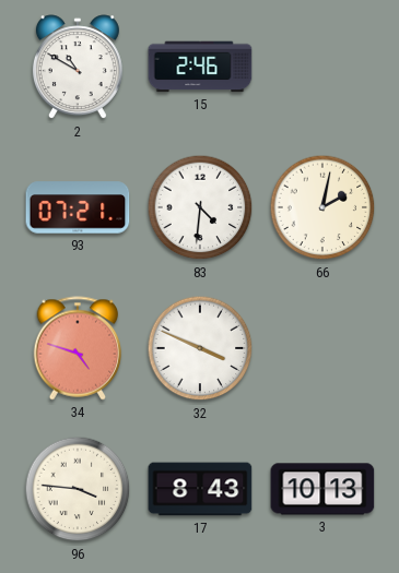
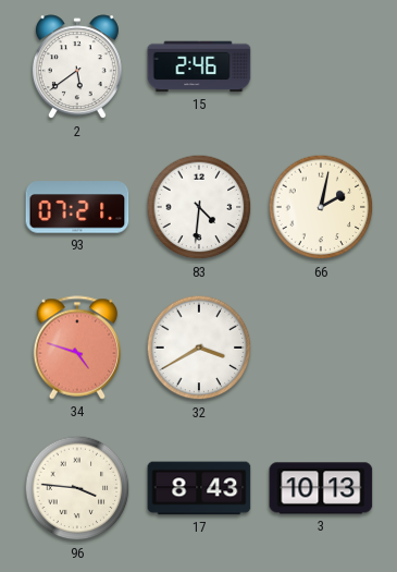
2: 10:50 -> 5:39 (77, 68)
32: 3:49 -> 3:40 (199, 348)
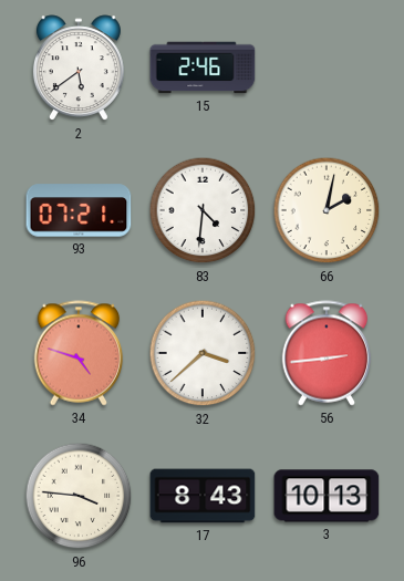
32: 3:40 -> 3:38 (203, 353)
56: none -> 2:44 (327, 353)
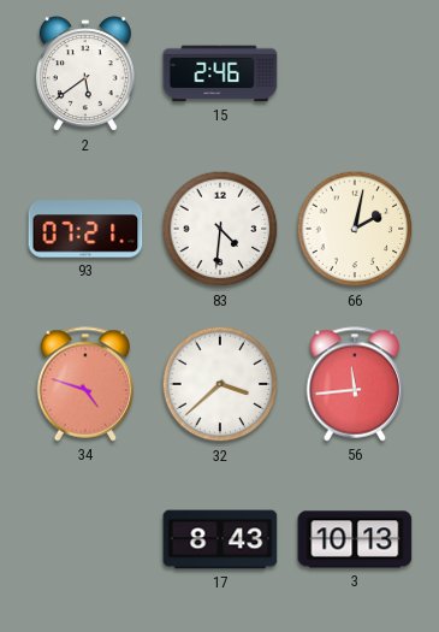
56: 2:44 -> 11:44 (355, 384)
96: 3:46 -> none (79, 496)
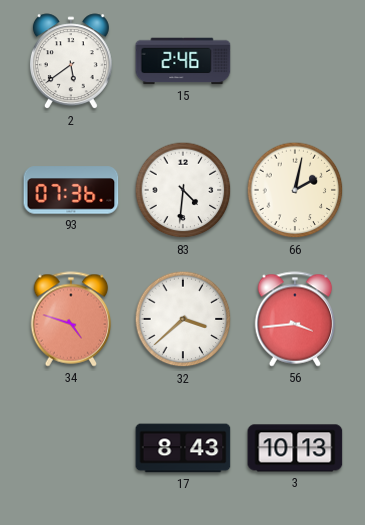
93: 07:21 -> 07:36 (71, 190)
56: 11:44 -> 3:44 (295, 319)
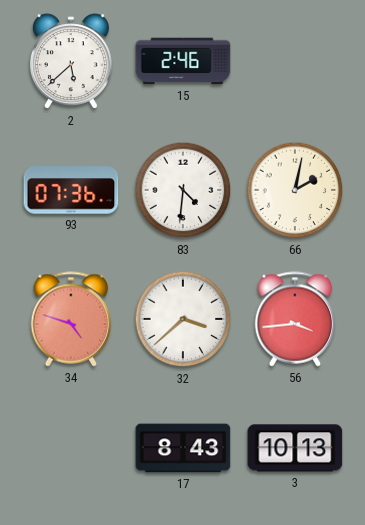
2: 5:39 -> 5:38 (71, 62)
